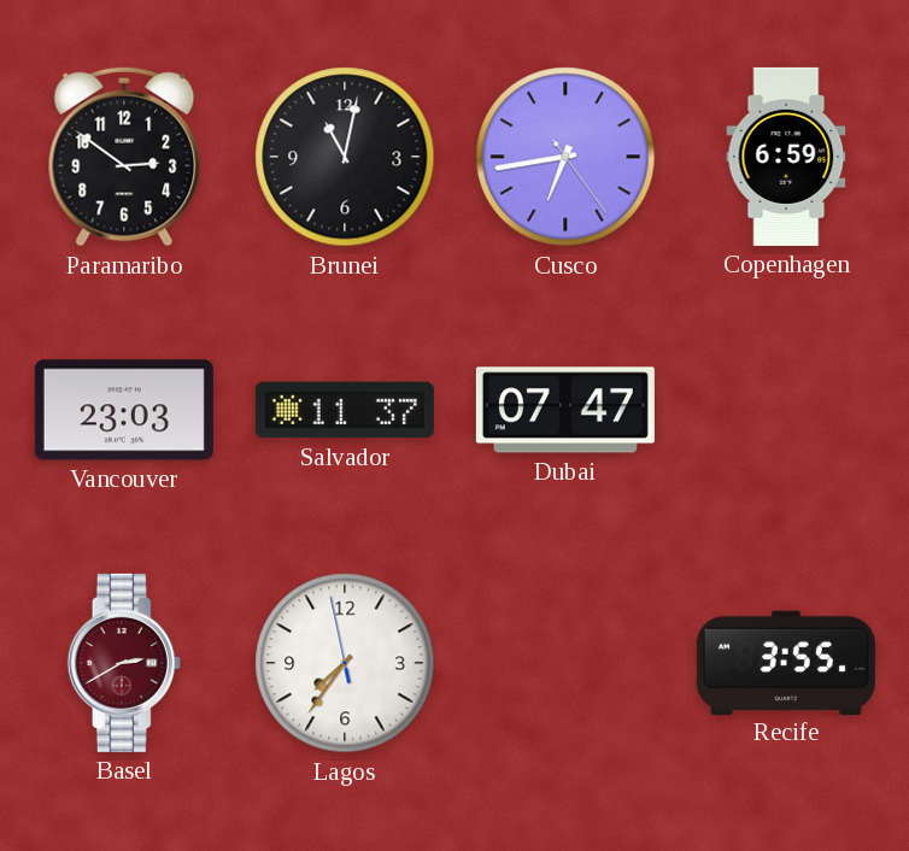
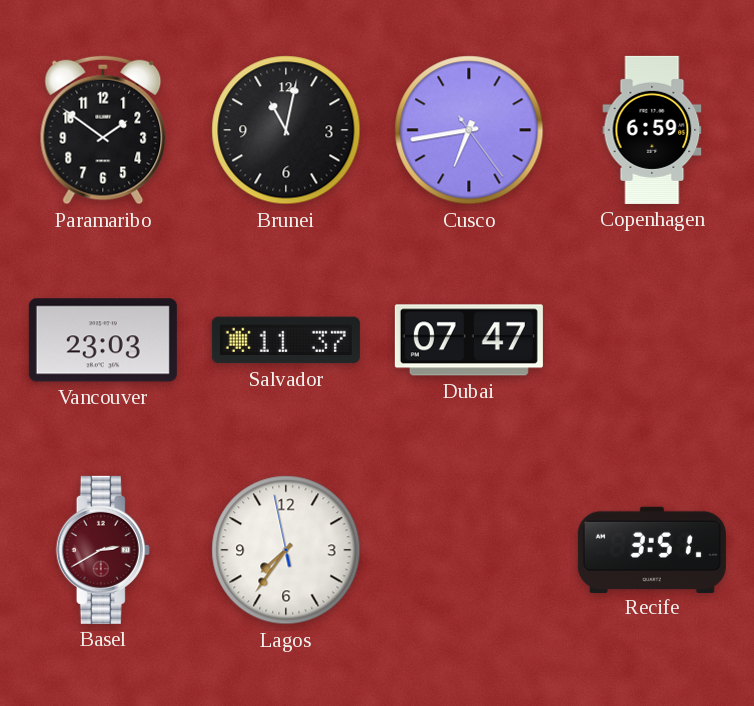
Paramaribo: 2:51 -> 1:51 (103, 130)
Recife: 3:55 -> 3:51 (652, 549)
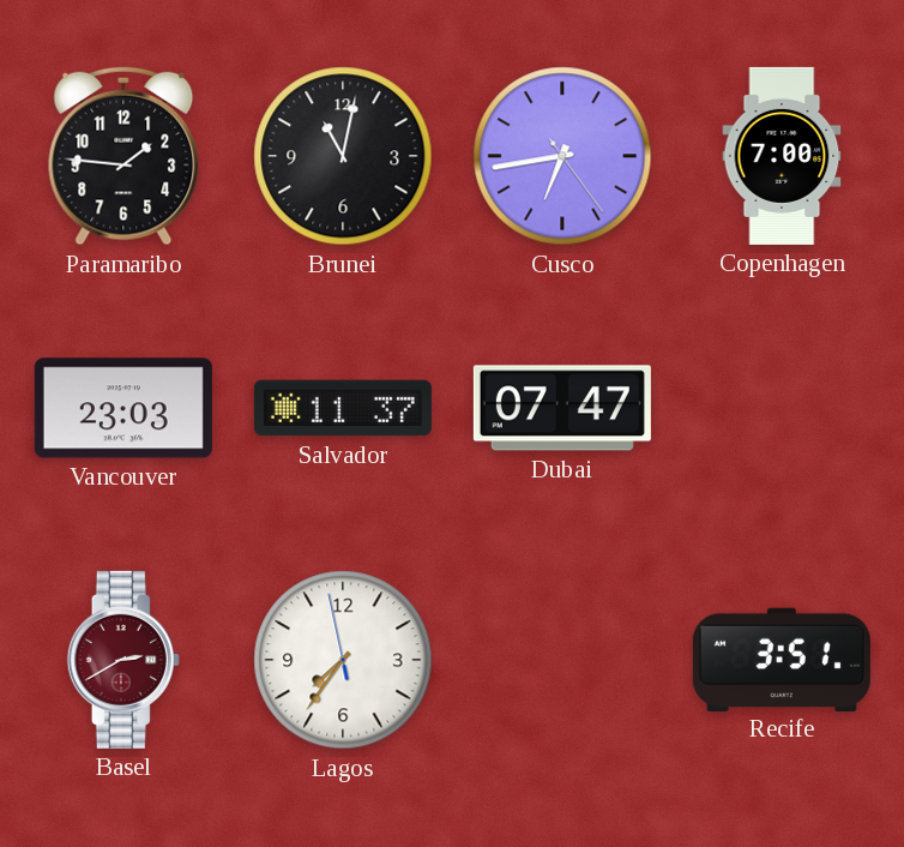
Paramaribo: 1:51 -> 1:46 (123, 156)
Copenhagen: 6:59 -> 7:00 (782, 156)
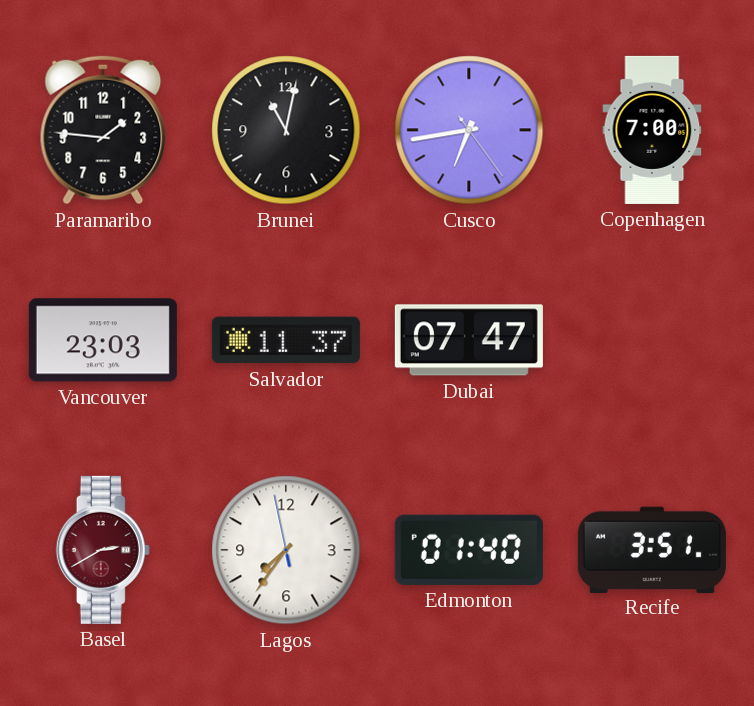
Edmonton: none -> 01:40 (469, 550)
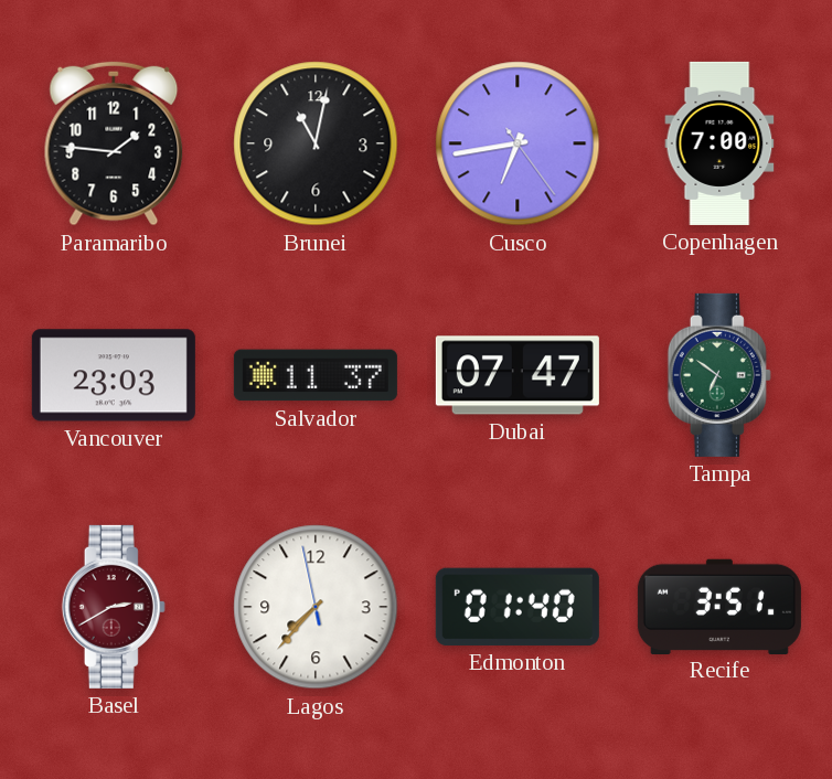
Tampa: none -> 6:51 (719, 375)
Lagos: 7:35 -> 7:36 (316, 607)
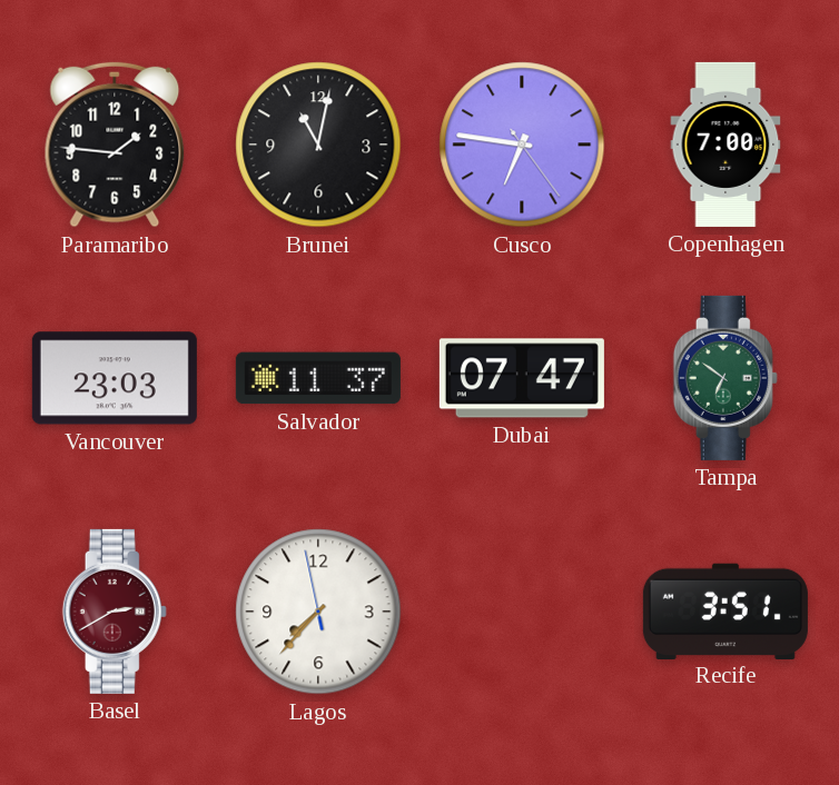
Cusco: 6:43 -> 6:46 (522, 145)
Edmonton: 01:40 -> none (518, 607)
